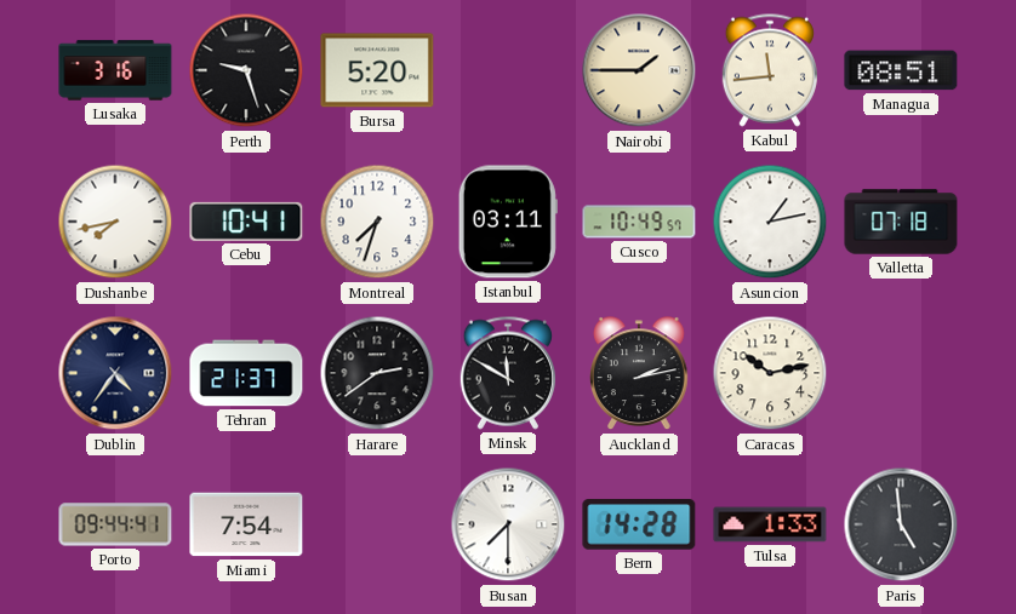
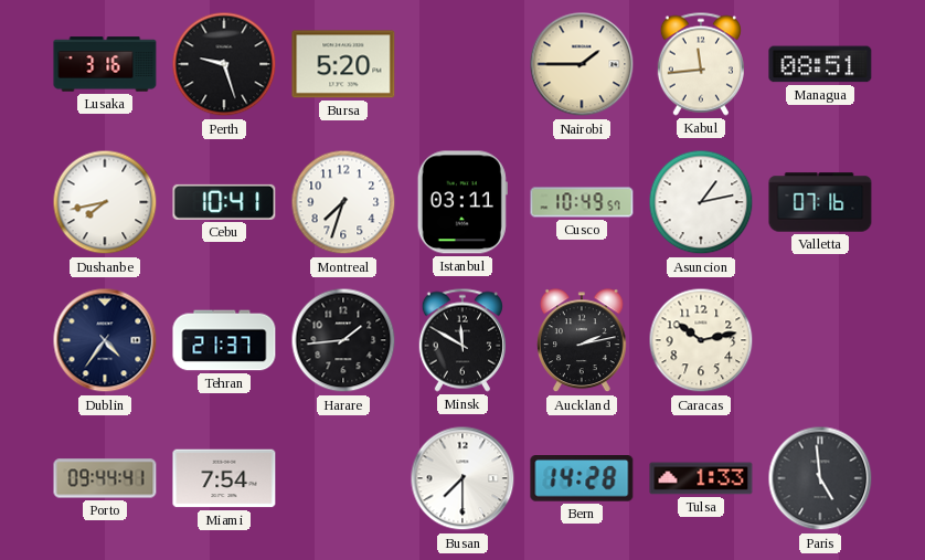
Valletta: 07:18 -> 07:16 (820, 202)
Harare: 2:39 -> 1:44 (343, 340)
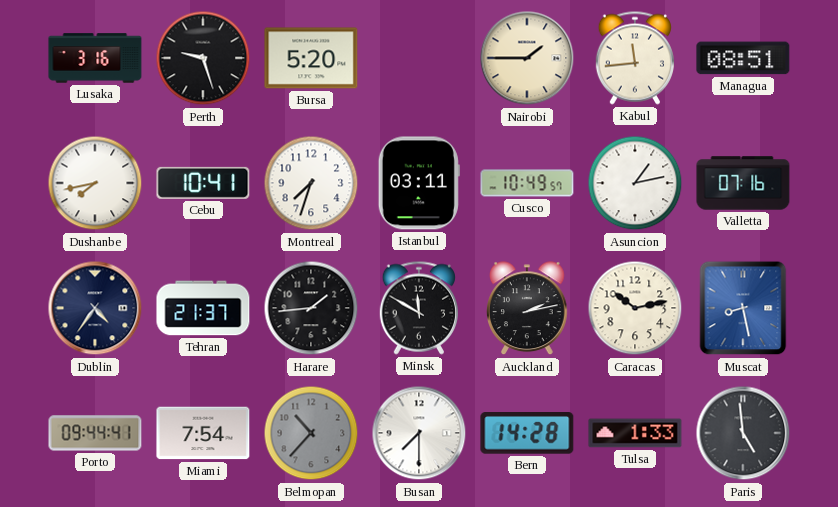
Muscat: none -> 8:28 (743, 308)
Belmopan: none -> 10:37 (311, 433)
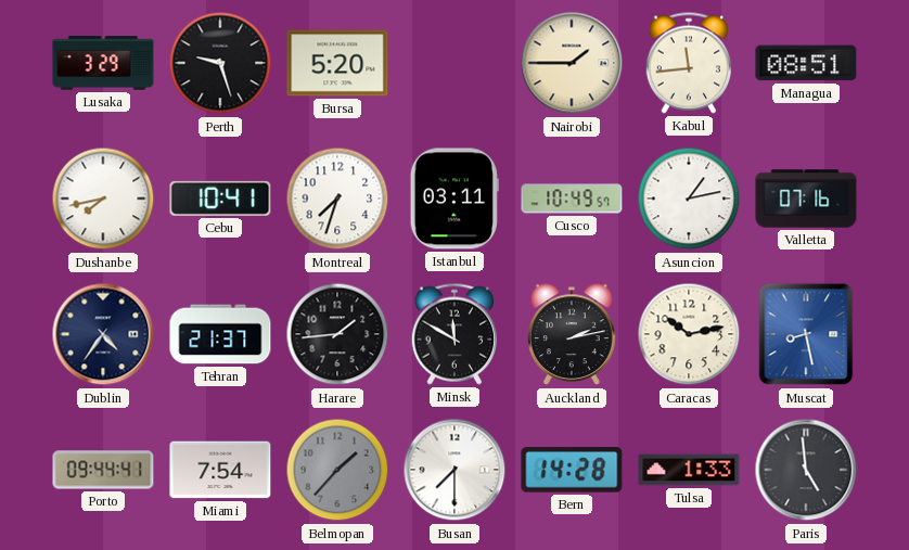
Lusaka: 3:16 -> 3:29 (103, 63)
Belmopan: 10:37 -> 1:37 (337, 470)
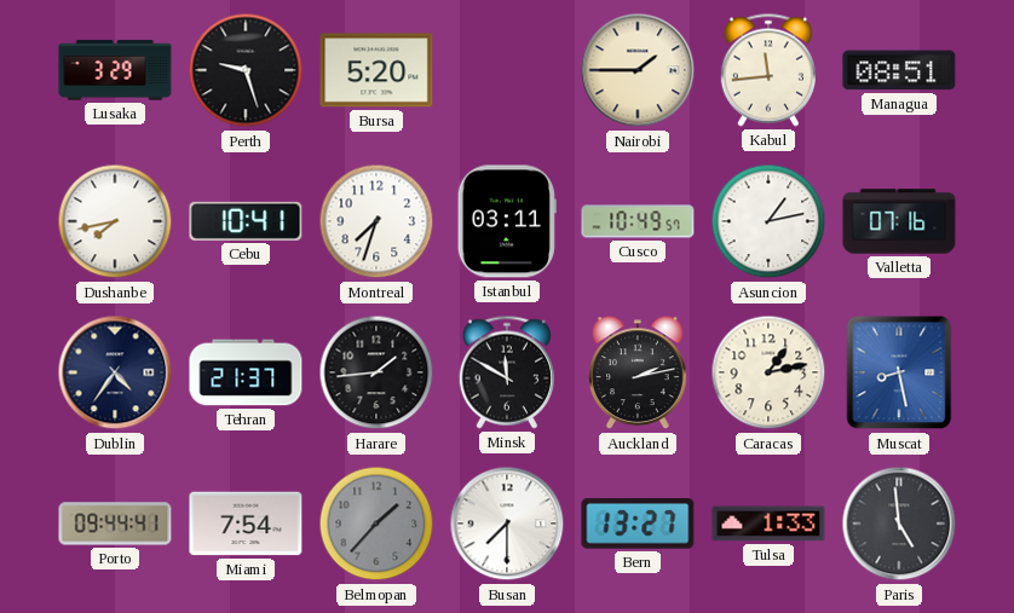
Caracas: 10:13 -> 1:13 (768, 372)
Bern: 14:28 -> 13:27 (638, 524)
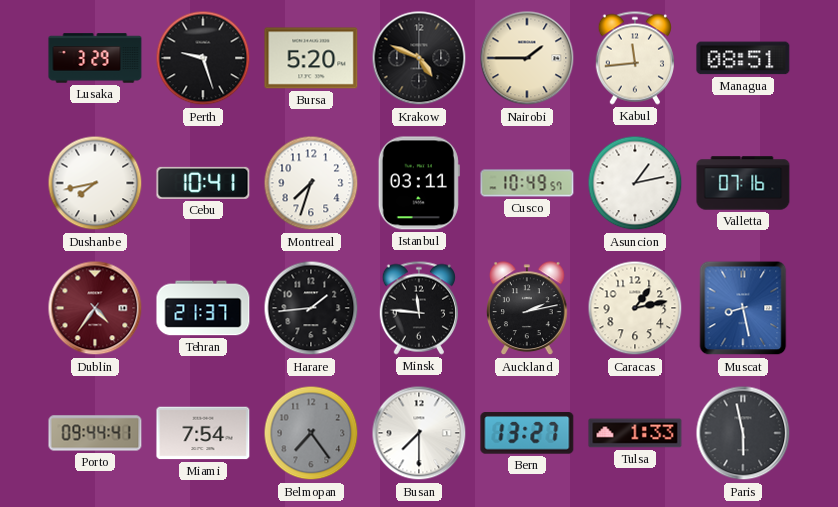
Krakow: none -> 4:49 (419, 58)
Dublin dial: navy -> burgundy (95, 308)
Minsk: 11:50 -> 11:46 (418, 308)
Belmopan: 1:37 -> 7:24 (311, 433)
Paris: 4:59 -> 5:58 (743, 433)
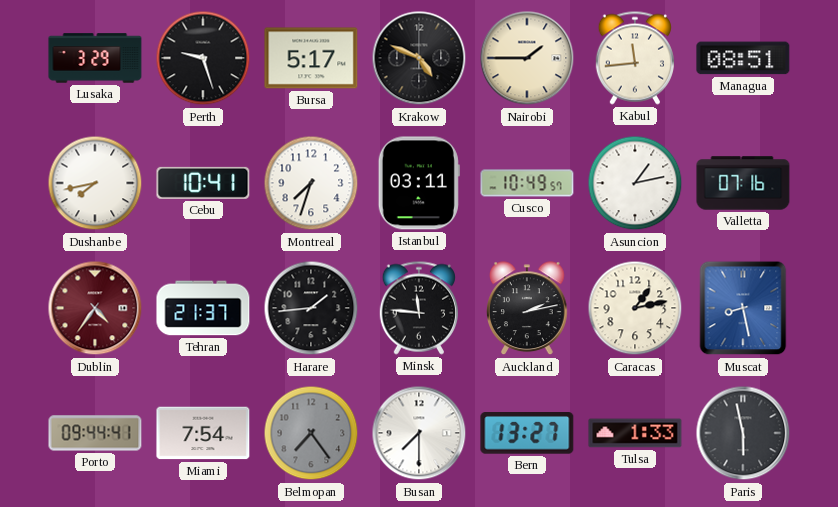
Bursa: 5:20 -> 5:17 (311, 58)
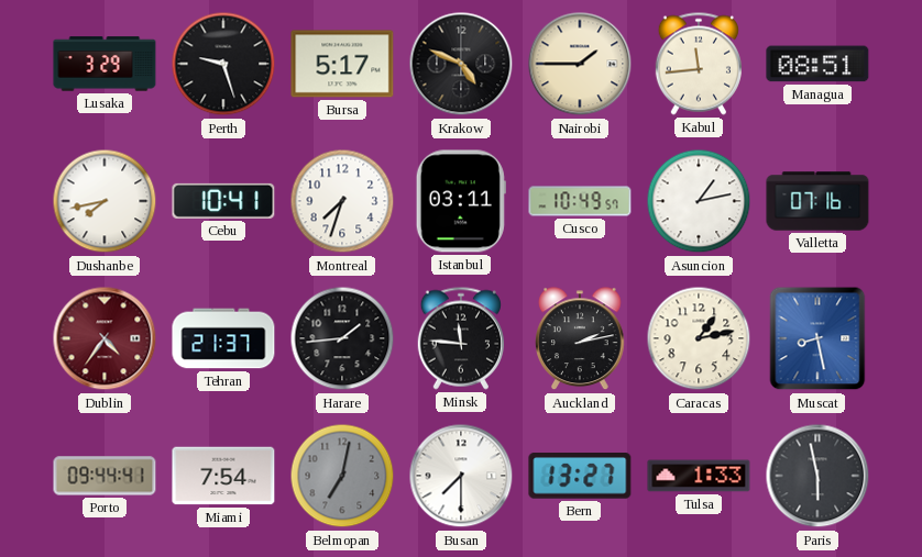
Belmopan: 7:24 -> 7:02 (342, 476)
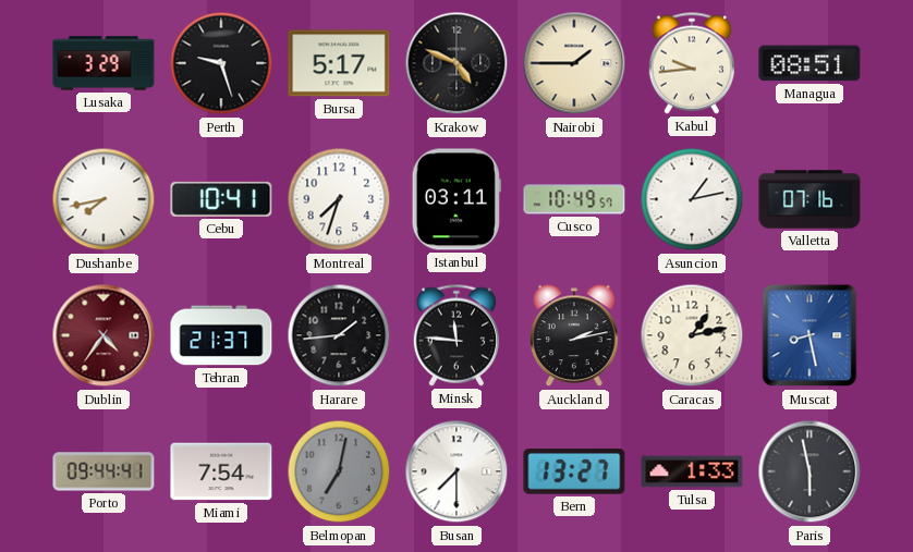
Kabul: 11:44 -> 9:44 (691, 63)
